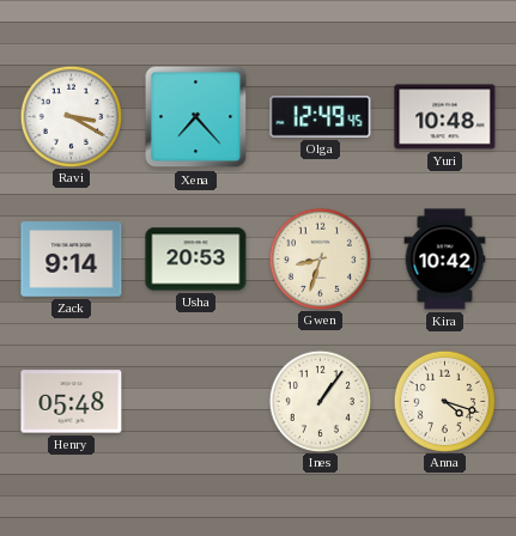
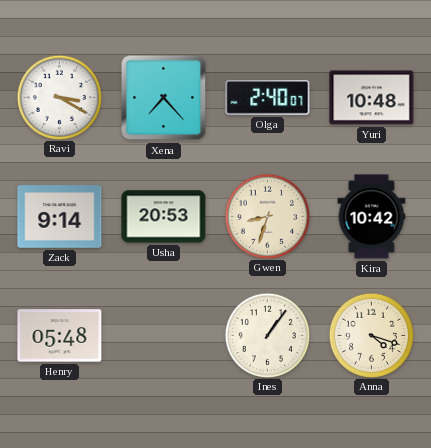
Olga: 12:49 -> 2:40 (268, 98)
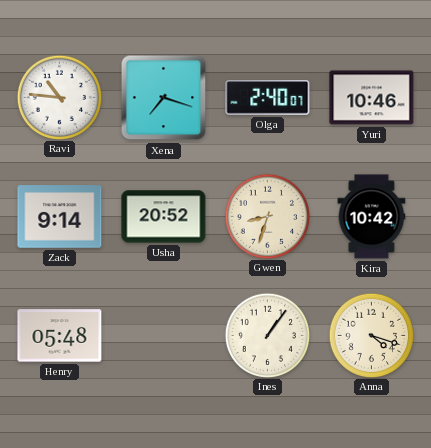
Ravi: 3:20 -> 10:46 (59, 97)
Xena: 7:23 -> 7:18 (164, 98)
Yuri: 10:48 -> 10:46 (372, 98)
Usha: 20:53 -> 20:52 (164, 217)
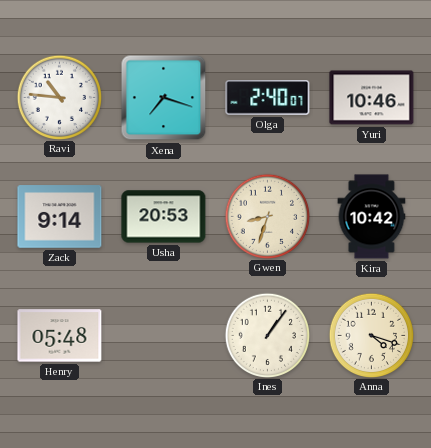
Usha: 20:52 -> 20:53 (164, 217)
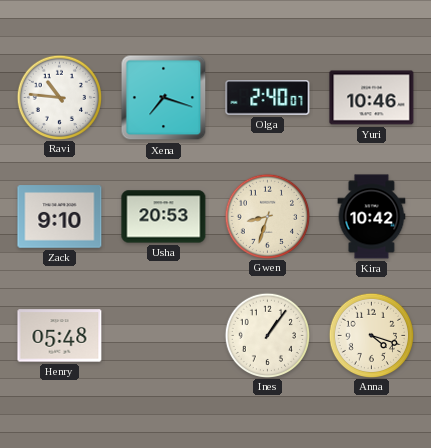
Zack: 9:14 -> 9:10 (60, 217)
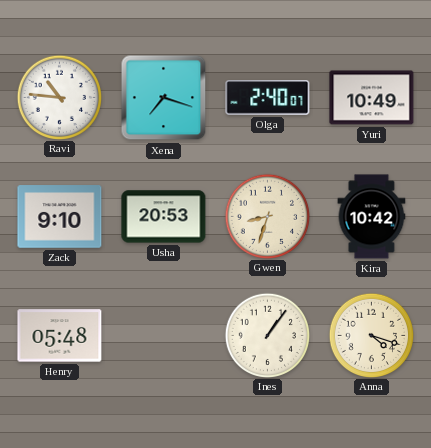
Yuri: 10:46 -> 10:49 (372, 98)
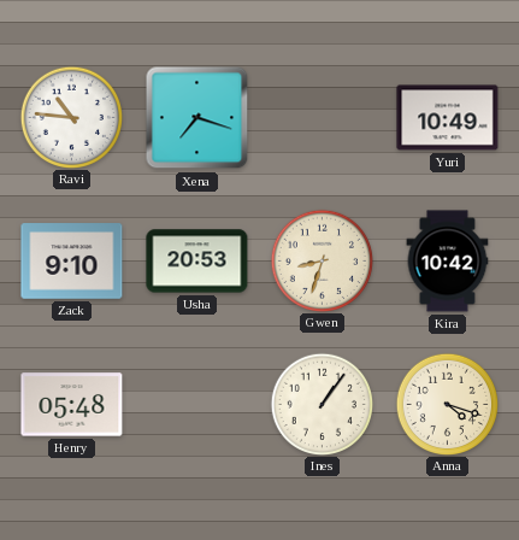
Olga: 2:40 -> none (268, 98)
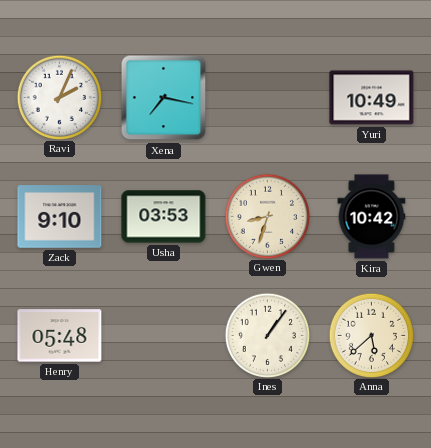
Ravi: 10:46 -> 2:04 (59, 97)
Xena: 7:18 -> 7:17 (164, 98)
Usha: 20:53 -> 03:53 (164, 217)
Anna: 4:18 -> 5:38 (371, 335)
